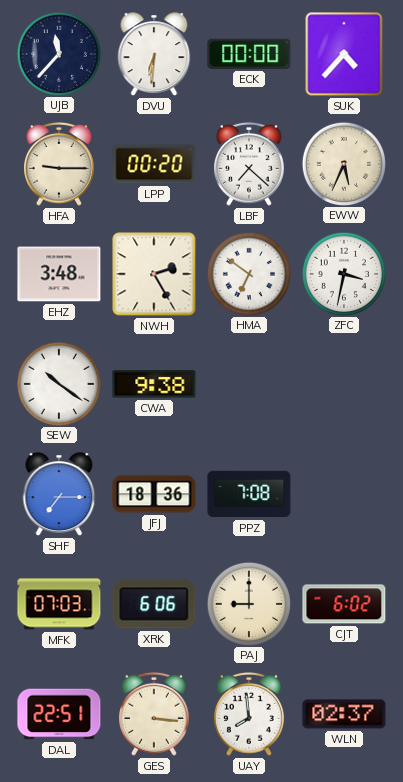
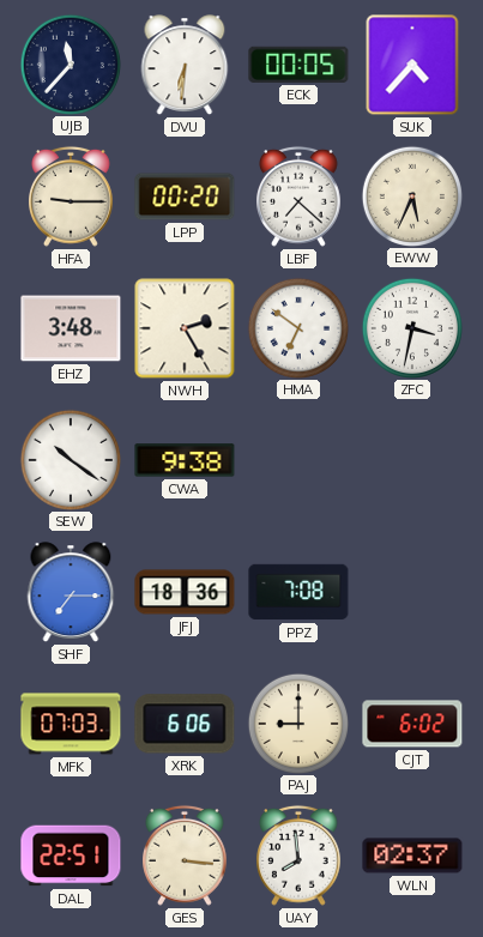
ECK: 00:00 -> 00:05 (298, 65)
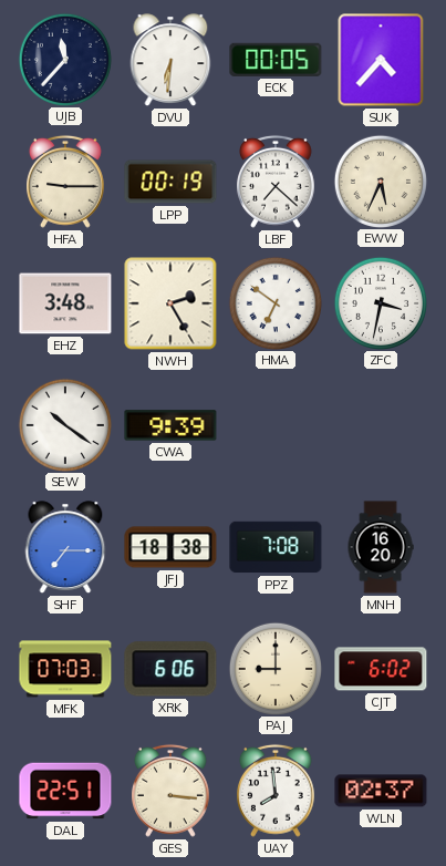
LPP: 00:20 -> 00:19 (170, 182)
CWA: 9:38 -> 9:39 (170, 425)
JFJ: 18:36 -> 18:38 (170, 547)
MNH: none -> 16:20 (381, 547)
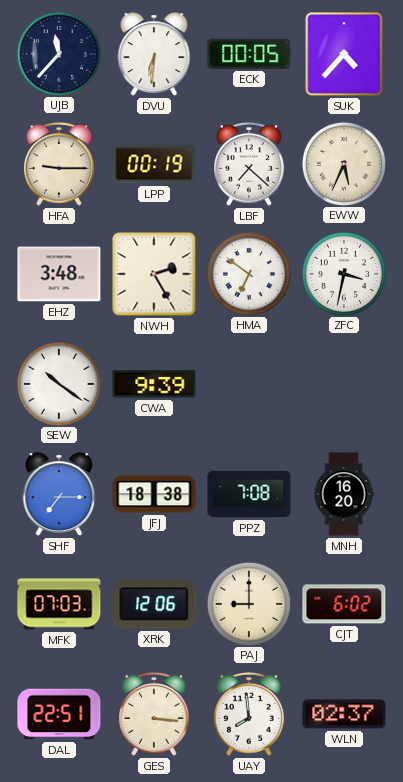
XRK: 6:06 -> 12:06 (154, 604)
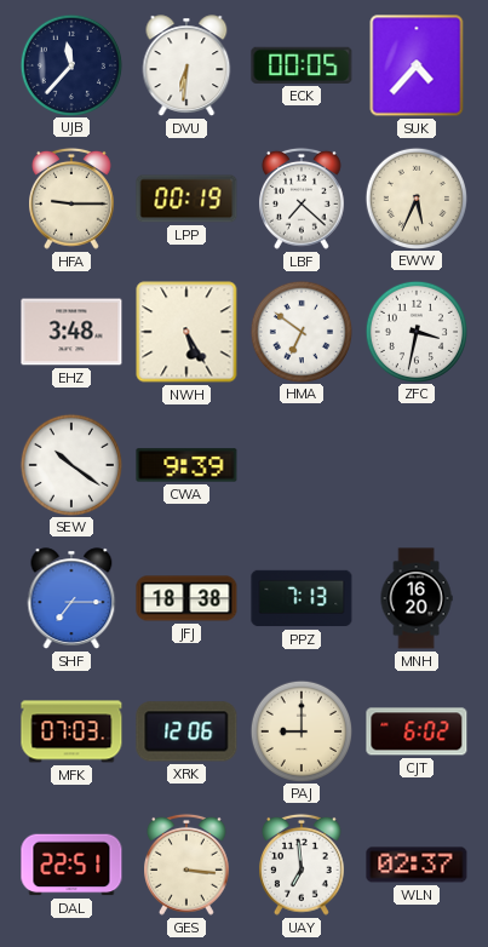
NWH: 2:25 -> 5:25 (186, 332)
PPZ: 7:08 -> 7:13 (302, 598)
UAY: 7:59 -> 6:59 (303, 865)
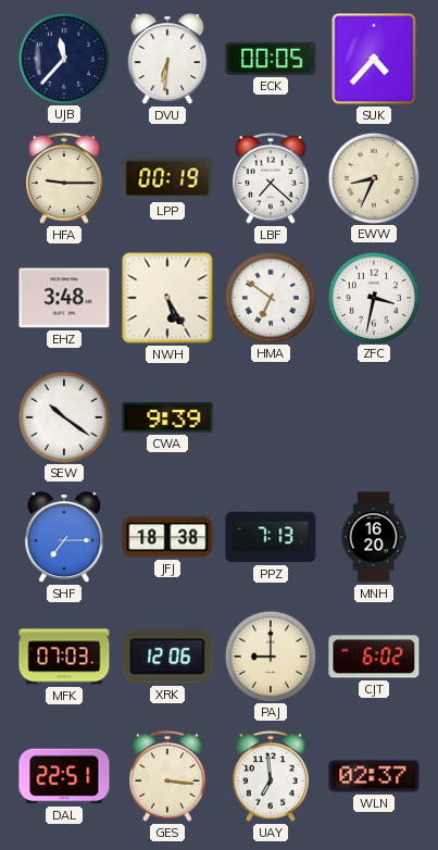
EWW: 5:34 -> 8:34 (373, 177)
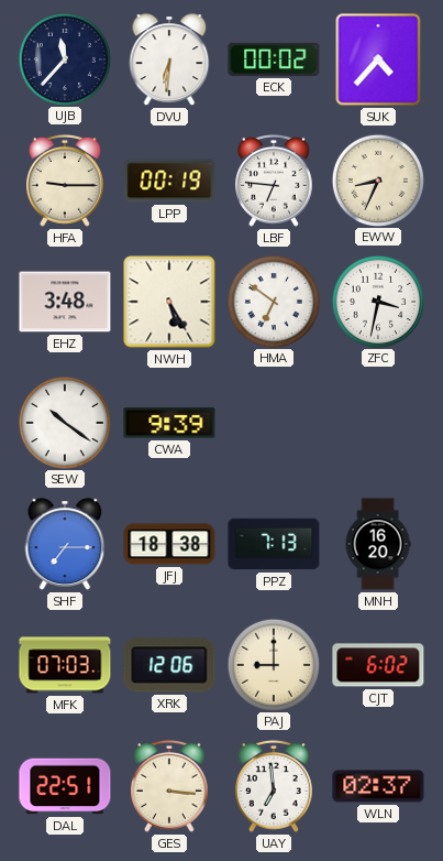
ECK: 00:05 -> 00:02 (274, 59)
LBF: 7:22 -> 6:46 (275, 181)
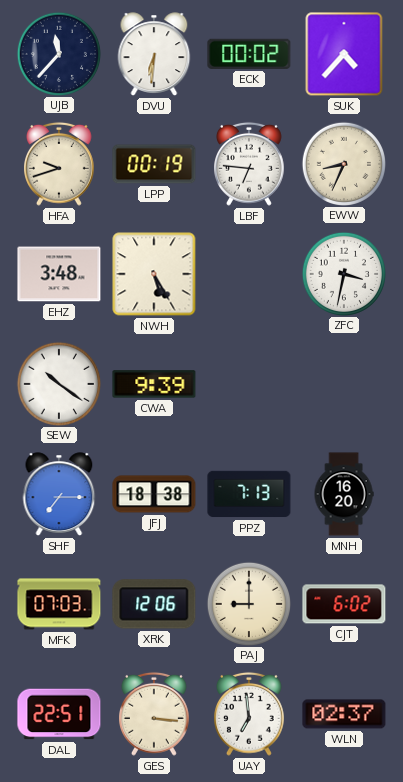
HFA: 9:15 -> 9:42 (60, 164)
HMA: 6:51 -> none (273, 301)
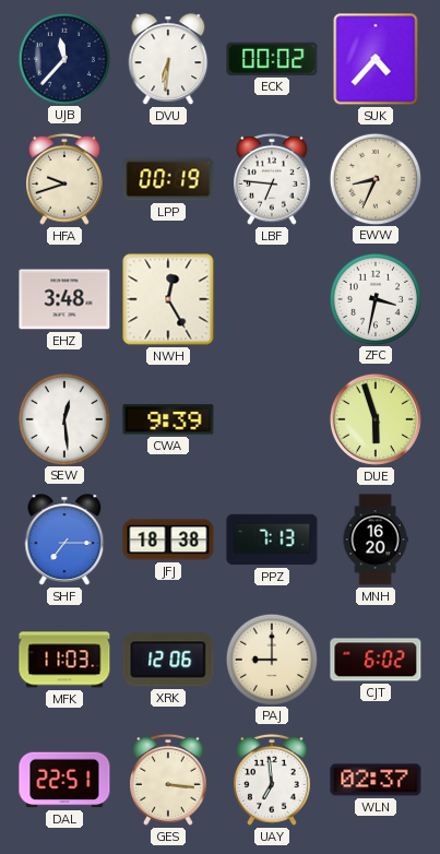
NWH: 5:25 -> 12:25 (168, 299)
SEW: 10:21 -> 12:29 (63, 418)
DUE: none -> 5:57 (376, 419)
MFK: 07:03 -> 11:03 (64, 660)
